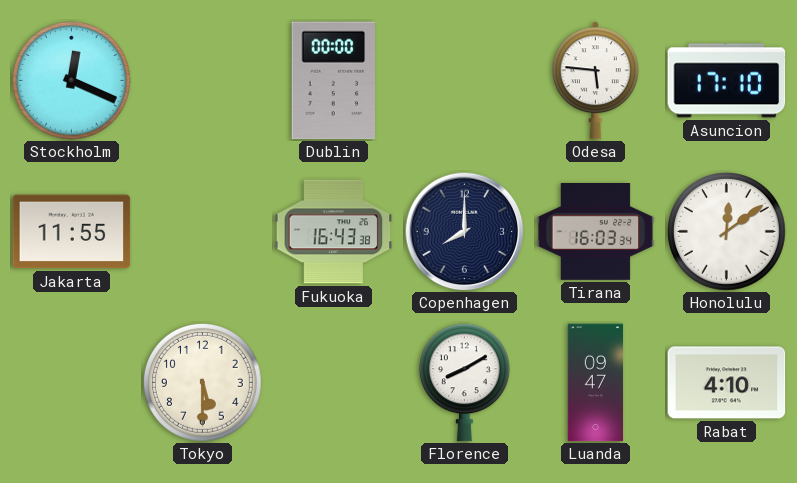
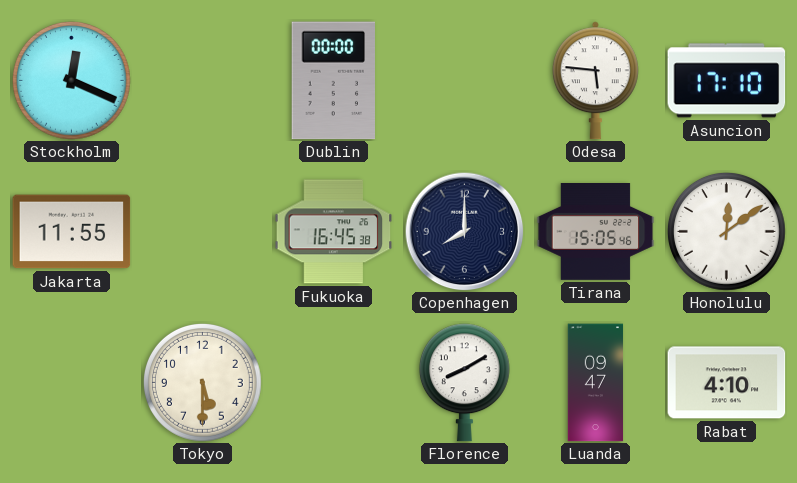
Fukuoka: 16:43 -> 16:45 (334, 232)
Tirana: 16:03 -> 15:05 (596, 232)
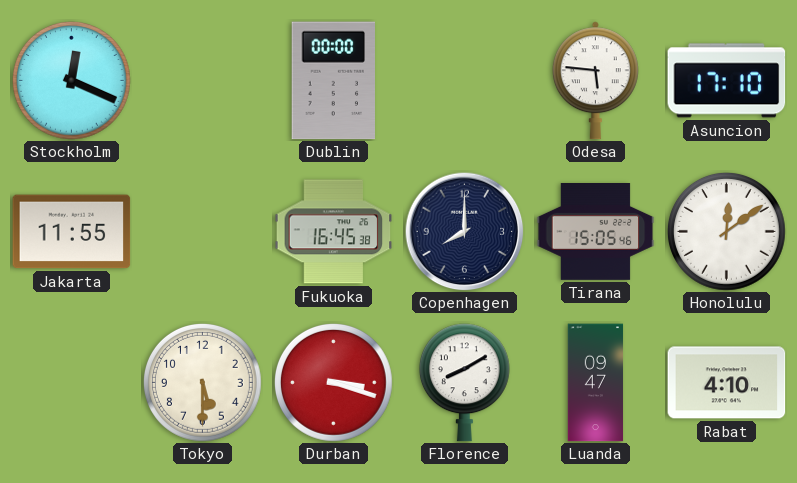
Durban: none -> 3:18 (333, 382)
